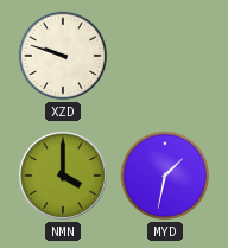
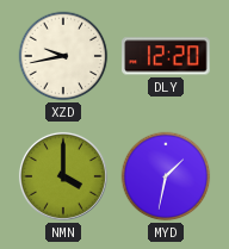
XZD: 9:48 -> 9:43 (63, 56)
DLY: none -> 12:20 (166, 56)
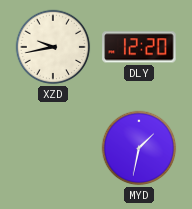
NMN: 4:00 -> none (63, 176)
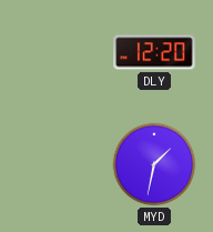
XZD: 9:43 -> none (53, 47)
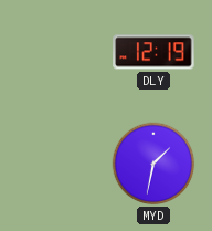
DLY: 12:20 -> 12:19 (153, 52)
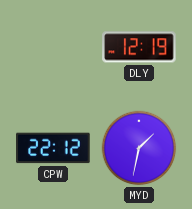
CPW: none -> 22:12 (53, 148)
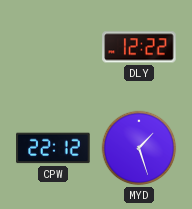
DLY: 12:19 -> 12:22 (139, 47)
MYD: 1:32 -> 1:27 (139, 148)
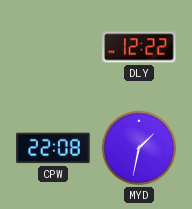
CPW: 22:12 -> 22:08 (53, 148)
MYD: 1:27 -> 1:32 (139, 148)
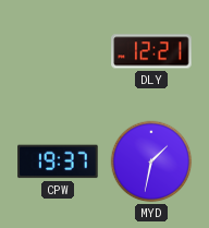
DLY: 12:22 -> 12:21 (151, 51)
CPW: 22:08 -> 19:37 (58, 161)
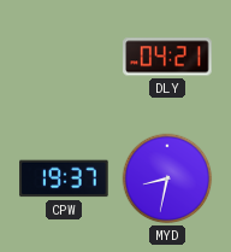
DLY: 12:21 -> 04:21 (167, 57)
MYD: 1:32 -> 8:32 (167, 178)
